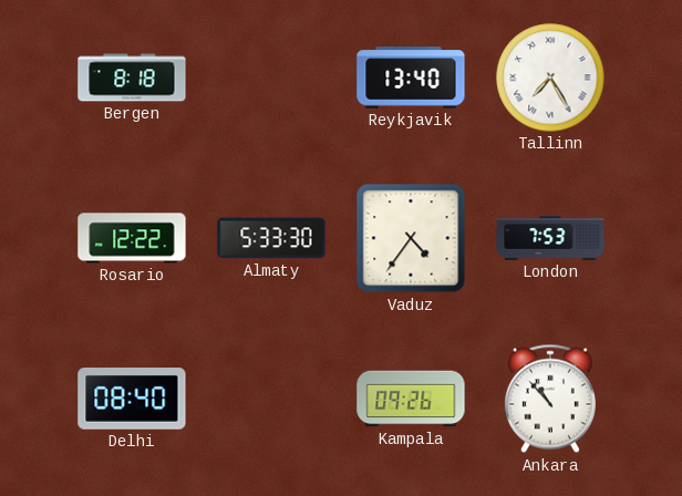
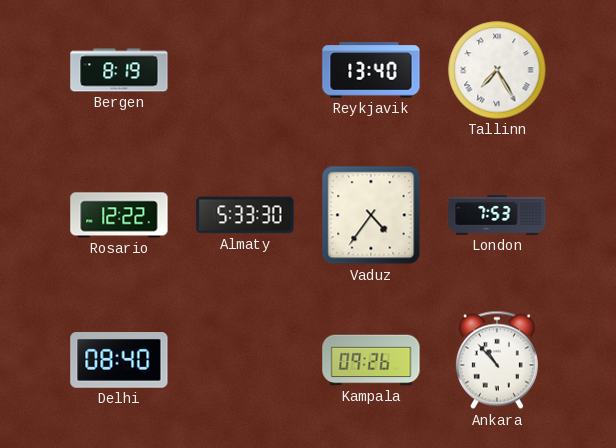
Bergen: 8:18 -> 8:19 (119, 70)
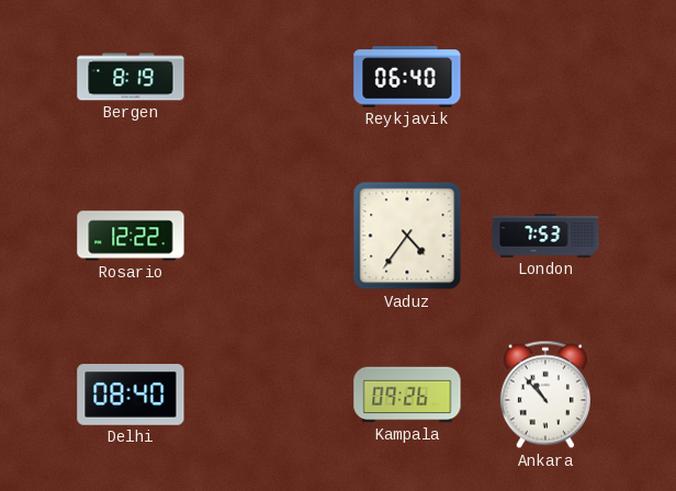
Reykjavik: 13:40 -> 06:40 (407, 77)
Tallinn: 7:25 -> none (497, 70)
Almaty: 5:33 -> none (245, 215)
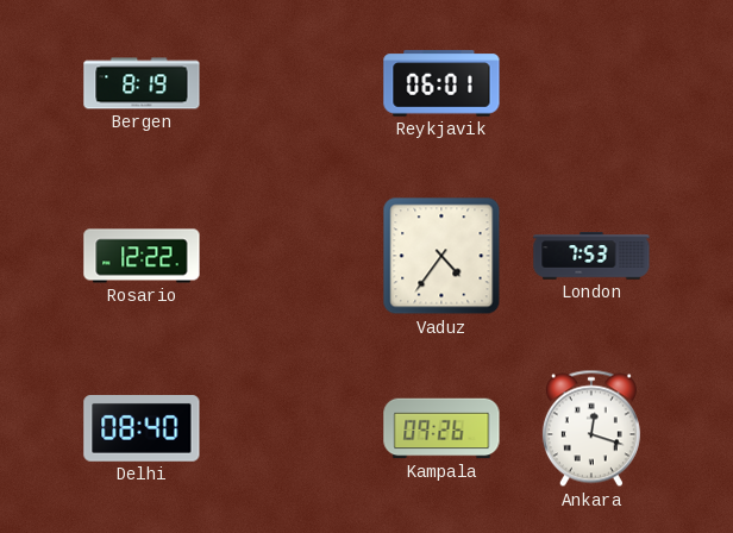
Reykjavik: 06:40 -> 06:01 (441, 83)
Ankara: 10:53 -> 12:18 (591, 428)
